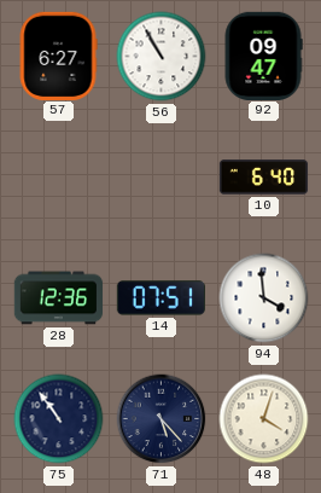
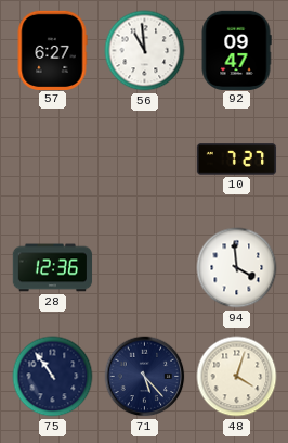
56: 10:55 -> 10:59 (145, 51)
10: 6:40 -> 7:27 (237, 160)
14: 07:51 -> none (160, 298)
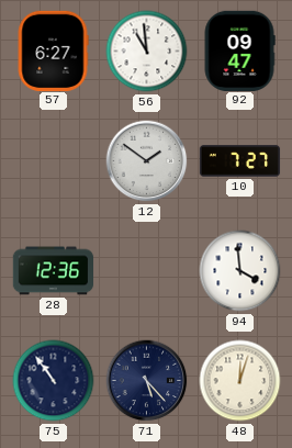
12: none -> 1:51 (147, 161)
48: 4:03 -> 12:03 (240, 381)
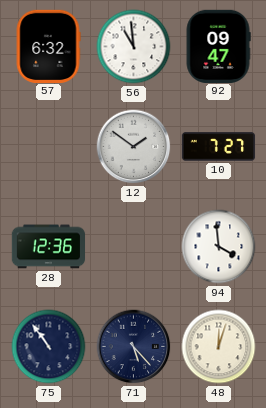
57: 6:27 -> 6:32 (48, 46)
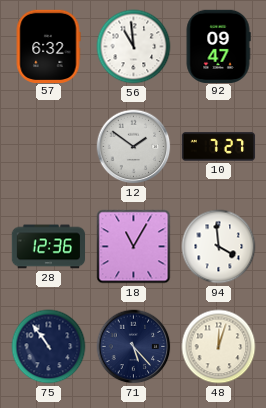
18: none -> 11:05 (134, 247)
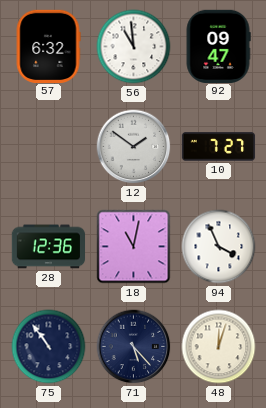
18: 11:05 -> 11:02 (134, 247)
94: 3:59 -> 3:56 (219, 247)
